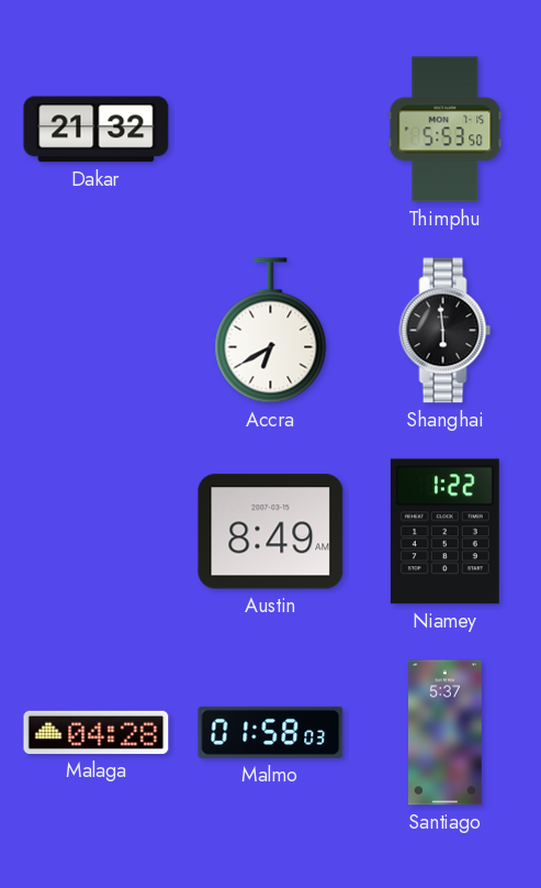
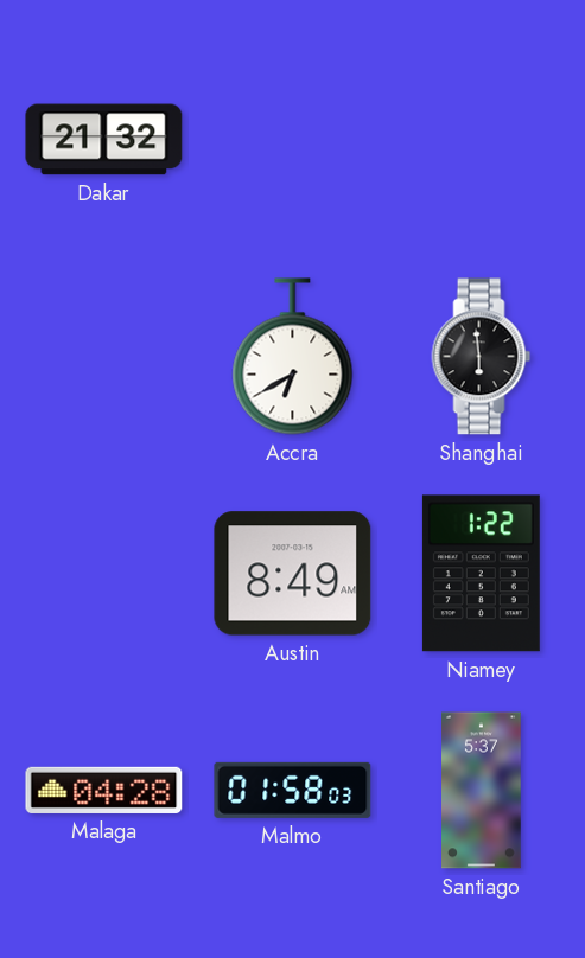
Thimphu: 5:53 -> none (446, 130)
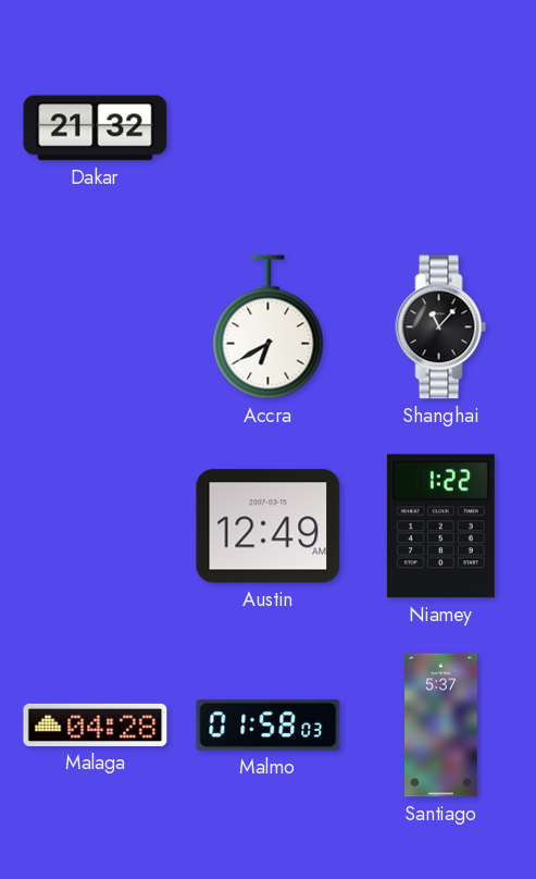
Shanghai: 5:59 -> 11:07 (441, 327)
Austin: 8:49 -> 12:49 (269, 527)
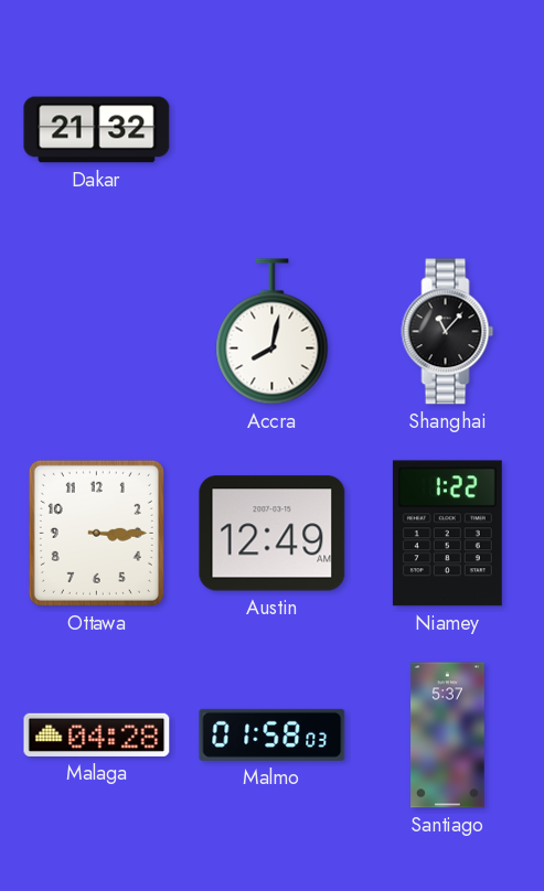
Accra: 6:40 -> 8:02 (273, 332)
Ottawa: none -> 3:15 (96, 533)
